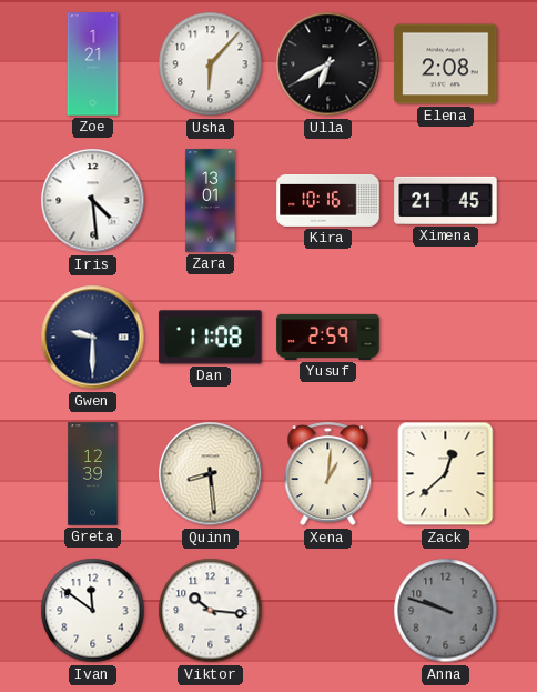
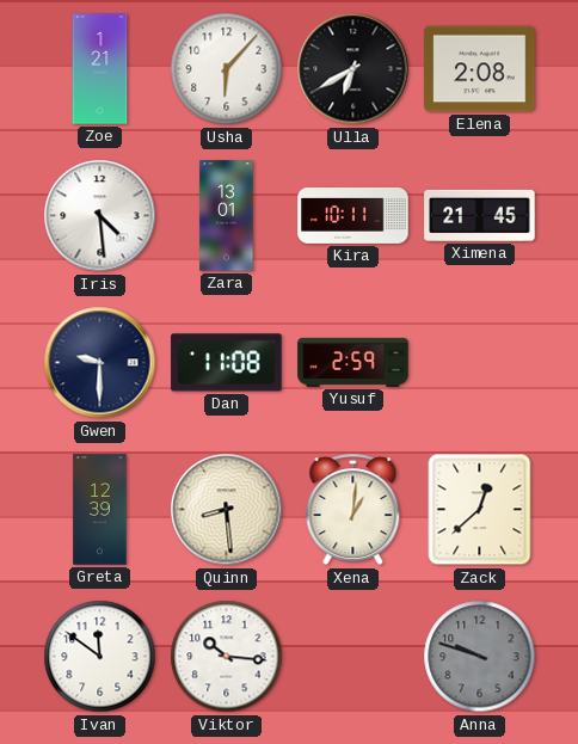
Kira: 10:16 -> 10:11 (353, 215)
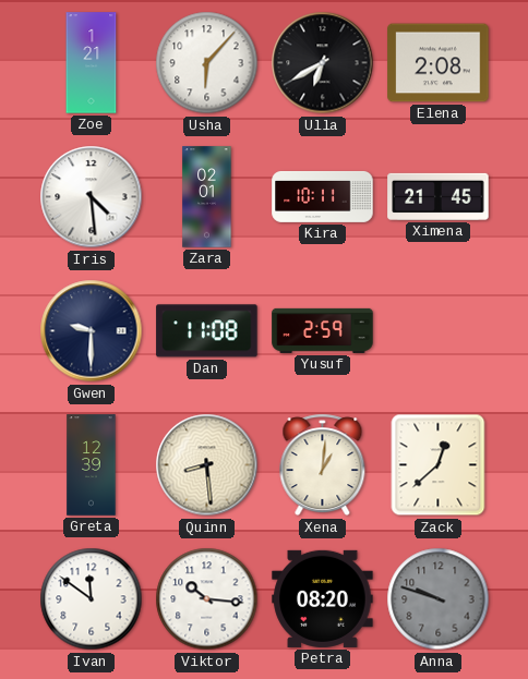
Zara: 13:01 -> 02:01 (207, 197)
Petra: none -> 08:20 (323, 598)
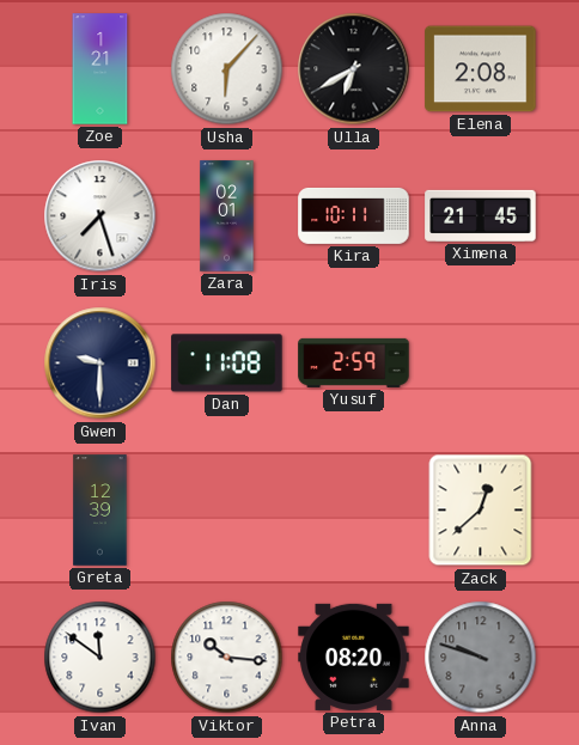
Iris: 4:29 -> 7:27 (100, 216)
Quinn: 8:29 -> none (207, 465)
Xena: 1:01 -> none (323, 465)
